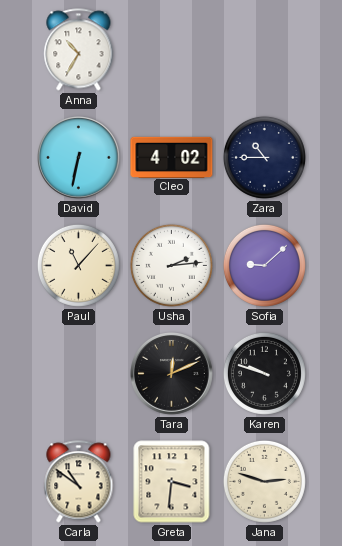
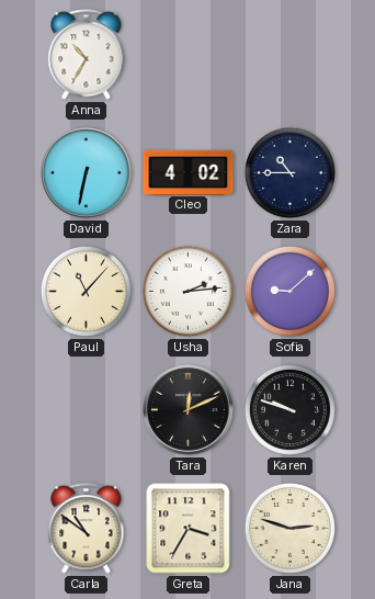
Greta: 3:31 -> 3:35 (189, 529)
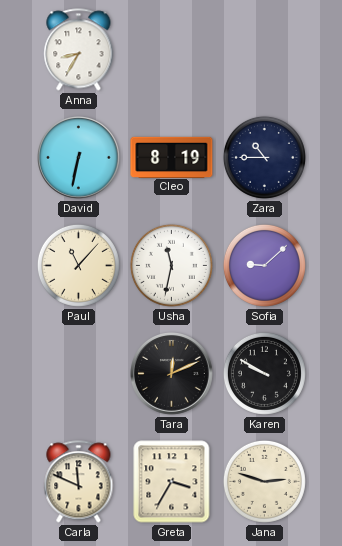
Anna: 10:35 -> 8:35 (79, 50)
Cleo: 4:02 -> 8:19 (172, 157)
Usha: 2:14 -> 11:32 (171, 265)
Karen: 9:48 -> 9:50 (264, 373)
Carla: 10:51 -> 11:49 (79, 482)
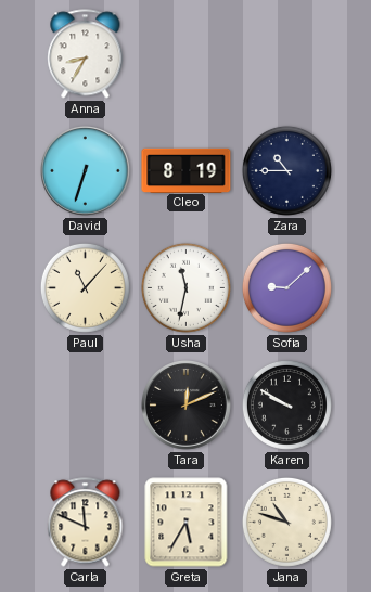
David: 6:32 -> 6:33 (86, 171)
Greta: 3:35 -> 5:35 (187, 523)
Jana: 2:48 -> 10:48 (286, 522)
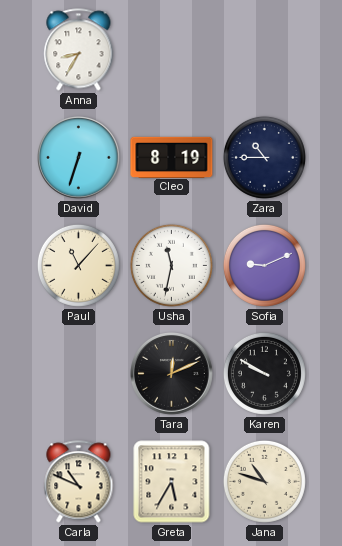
Sofia: 9:08 -> 9:11 (264, 265)
Carla: 11:49 -> 10:49 (79, 482)
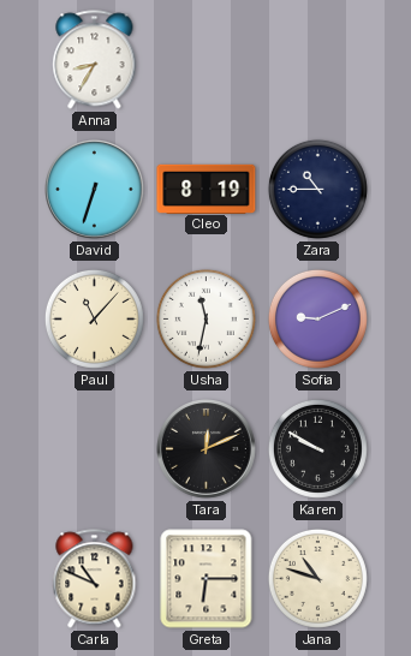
Greta: 5:35 -> 6:15 (207, 579)
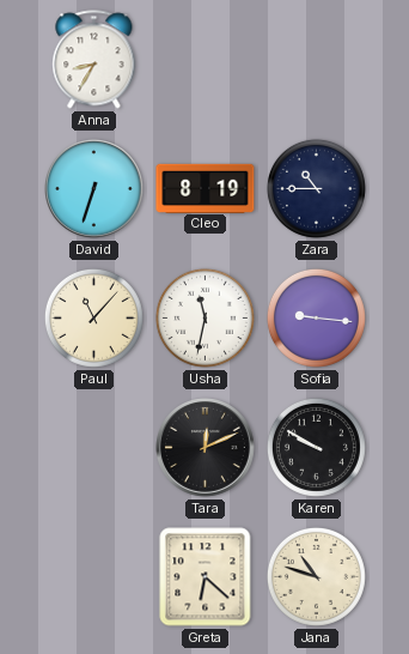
Sofia: 9:11 -> 9:16 (316, 317)
Carla: 10:49 -> none (95, 579)
Greta: 6:15 -> 6:22 (206, 577)
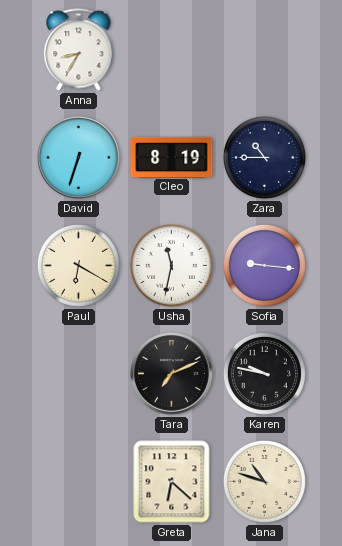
Paul: 11:07 -> 6:20 (78, 265)
Tara: 12:11 -> 7:11 (172, 374)
Karen: 9:50 -> 9:47 (264, 373)
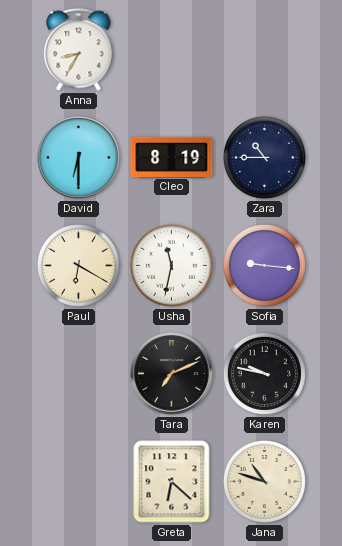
David: 6:33 -> 6:30 (79, 158)
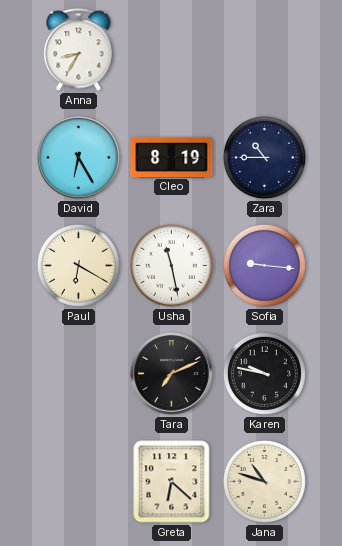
David: 6:30 -> 6:25 (79, 158)
Usha: 11:32 -> 11:28 (171, 265)
